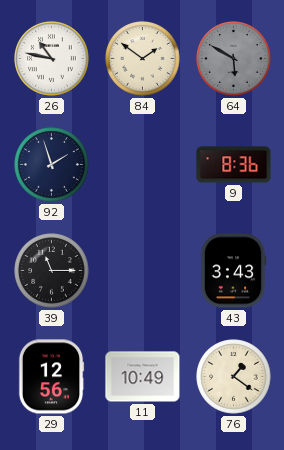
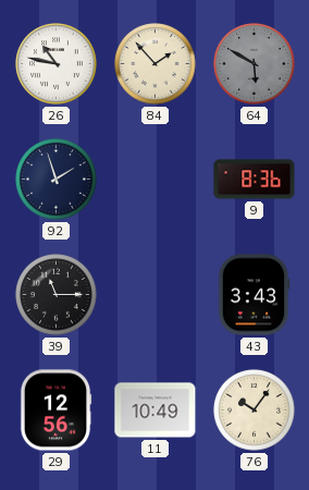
84: 1:51 -> 1:53 (156, 64)
76: 1:21 -> 10:06 (255, 411)
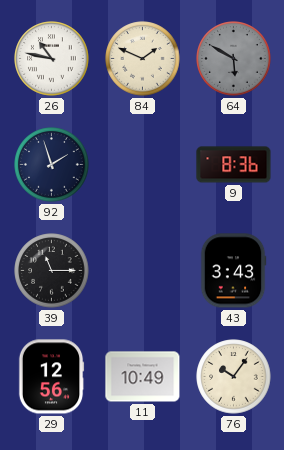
84: 1:53 -> 1:49 (143, 59)
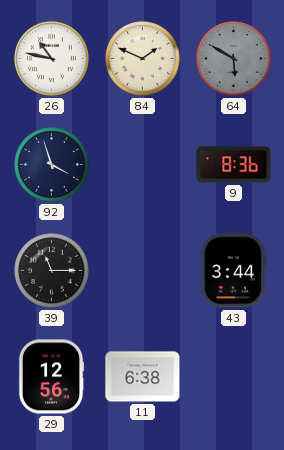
92: 1:57 -> 3:57 (52, 165)
43: 3:43 -> 3:44 (233, 271)
11: 10:49 -> 6:38 (143, 377)
76: 10:06 -> none (234, 377)
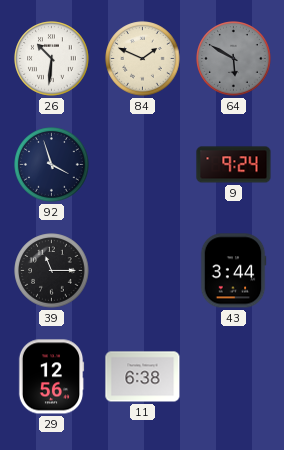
26: 10:47 -> 10:31 (52, 59)
9: 8:36 -> 9:24 (234, 165)
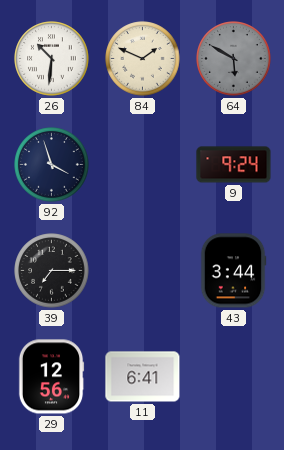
39: 11:15 -> 7:15 (52, 271)
11: 6:38 -> 6:41 (143, 377)
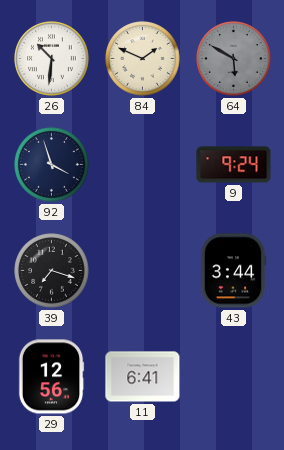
39: 7:15 -> 7:18 (52, 271)
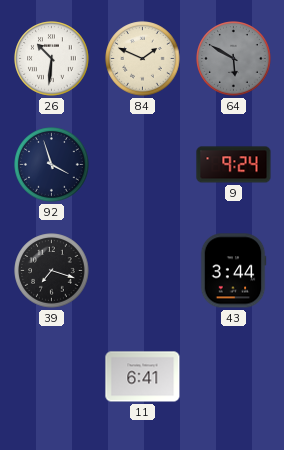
29: 12:56 -> none (51, 377)
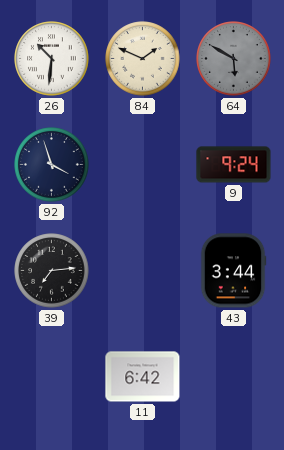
39: 7:18 -> 7:14 (52, 271)
11: 6:41 -> 6:42 (143, 377)
